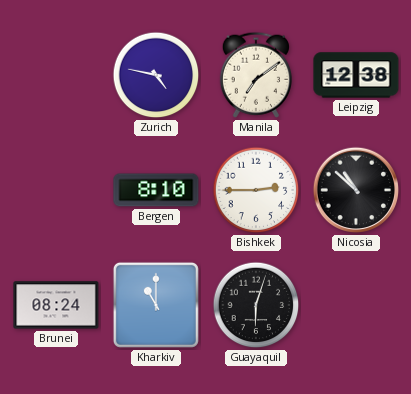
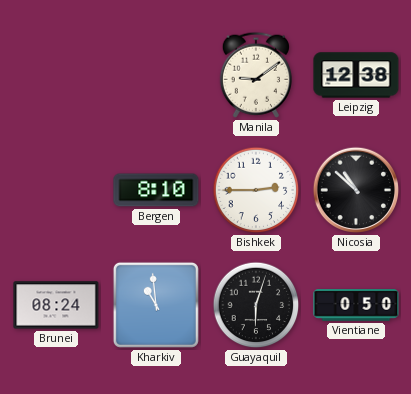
Zurich: 4:47 -> none (156, 75)
Manila: 7:09 -> 9:09 (255, 75)
Kharkiv: 11:00 -> 10:59 (156, 305)
Vientiane: none -> 0:50 (356, 305)
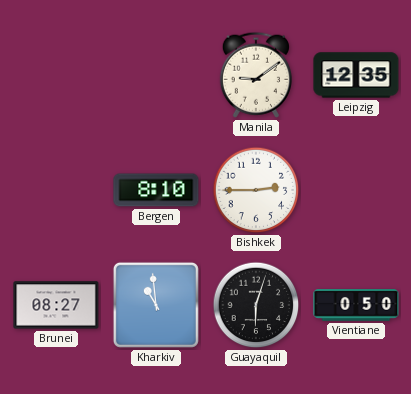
Leipzig: 12:38 -> 12:35 (356, 75)
Nicosia: 10:52 -> none (356, 190)
Brunei: 08:24 -> 08:27 (56, 305)
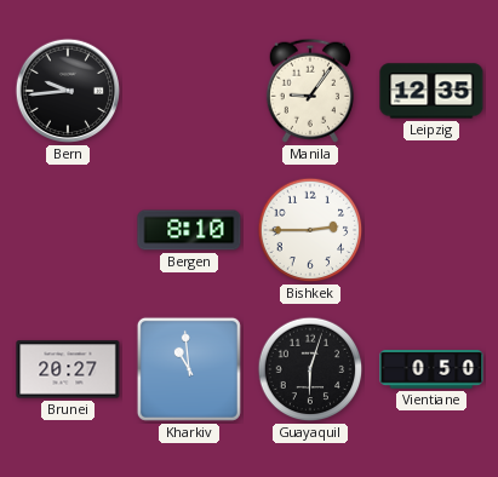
Bern: none -> 9:44 (68, 91)
Manila: 9:09 -> 9:06 (309, 91)
Brunei: 08:27 -> 20:27 (68, 369)
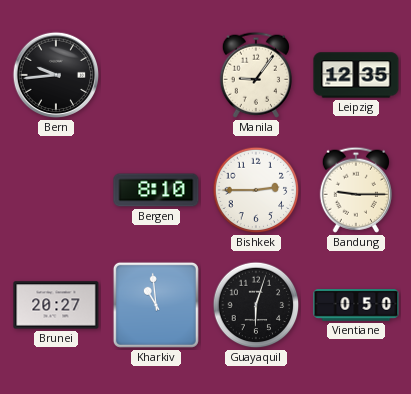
Bandung: none -> 9:15 (355, 190)
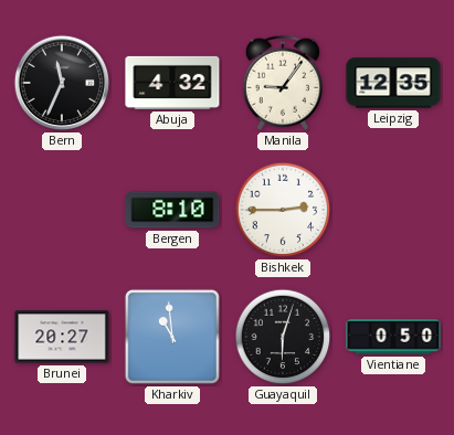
Bern: 9:44 -> 11:34 (62, 83)
Abuja: none -> 4:32 (172, 83)
Bandung: 9:15 -> none (355, 190)
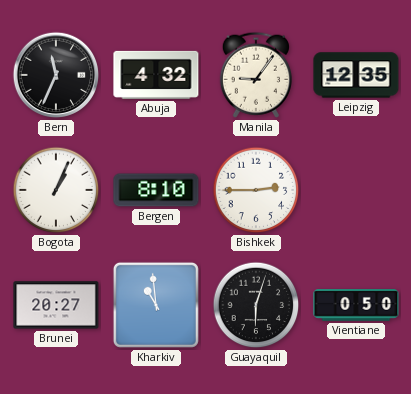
Bogota: none -> 1:04 (56, 190)
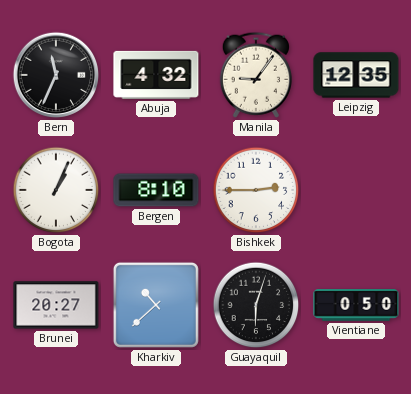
Kharkiv: 10:59 -> 10:38 (156, 305)
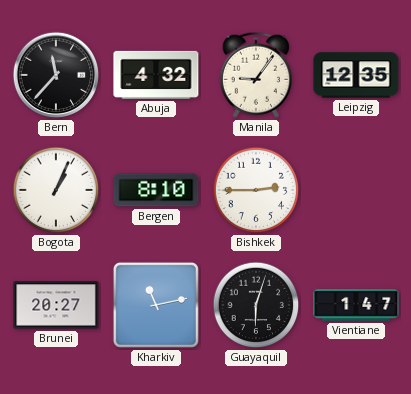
Bern: 11:34 -> 11:37 (56, 75)
Kharkiv: 10:38 -> 11:13 (156, 305)
Vientiane: 0:50 -> 1:47 (356, 305)
